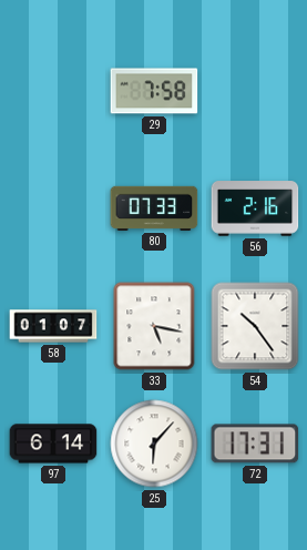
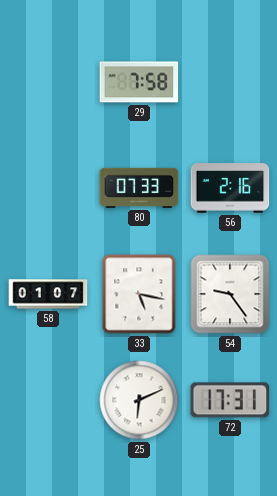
54: 10:24 -> 9:24 (230, 294)
97: 6:14 -> none (53, 444)
25: 6:07 -> 6:11 (139, 400)
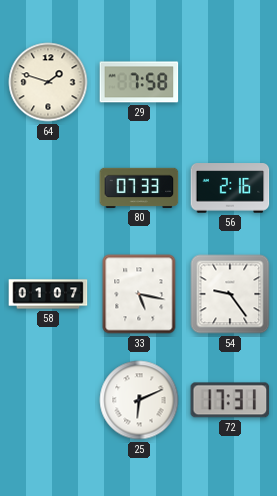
64: none -> 1:48 (48, 82)
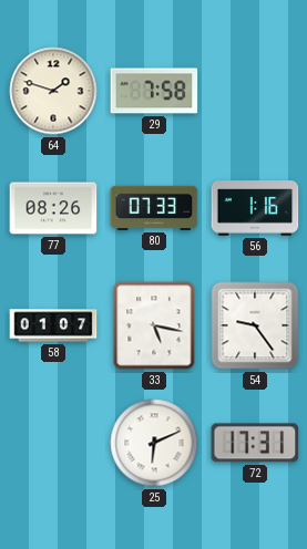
77: none -> 08:26 (53, 208)
56: 2:16 -> 1:16 (255, 208)
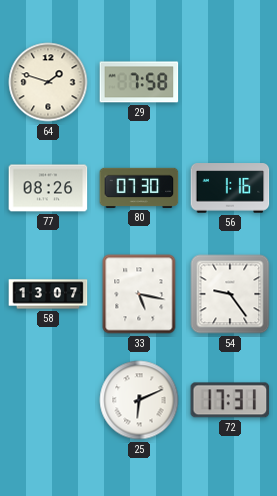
80: 07:33 -> 07:30 (139, 188)
58: 01:07 -> 13:07 (48, 294)
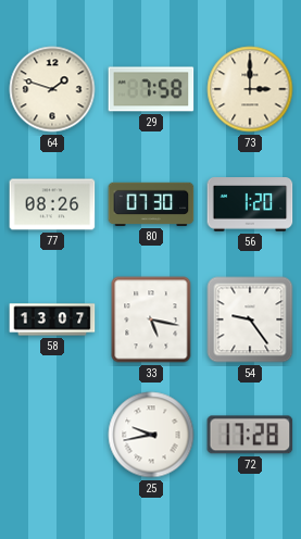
73: none -> 3:00 (250, 89)
56: 1:16 -> 1:20 (250, 204)
25: 6:11 -> 9:43 (151, 435)
72: 17:31 -> 17:28 (250, 435)
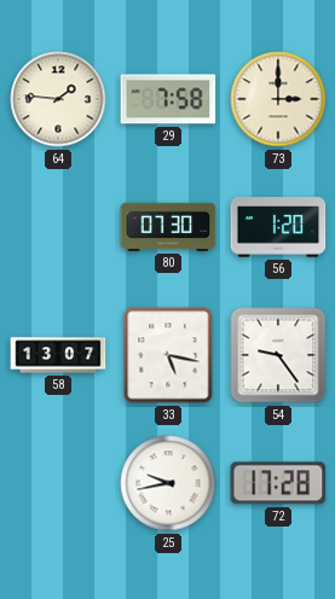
64: 1:48 -> 1:46 (58, 99)
77: 08:26 -> none (52, 204)
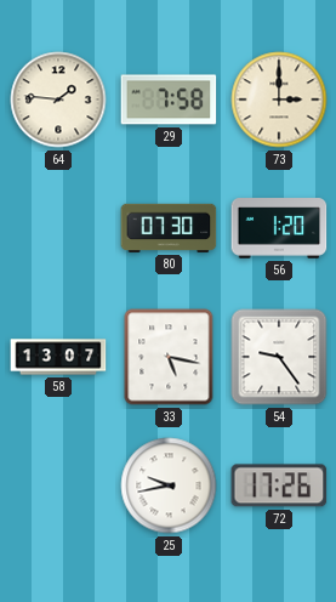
72: 17:28 -> 17:26 (279, 485)
